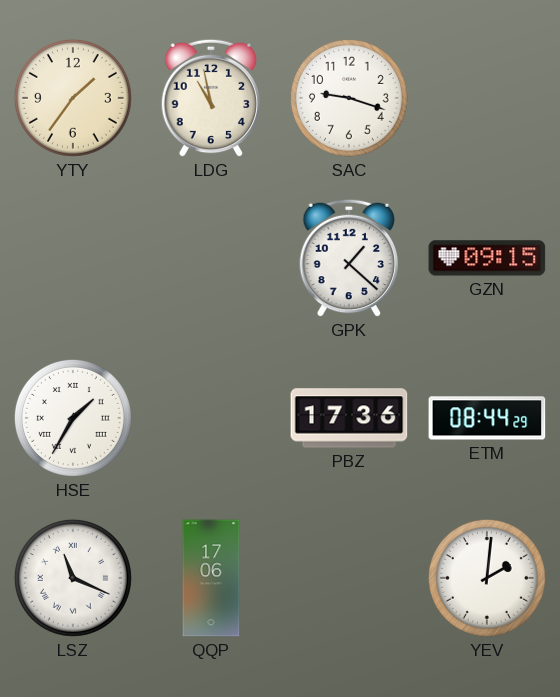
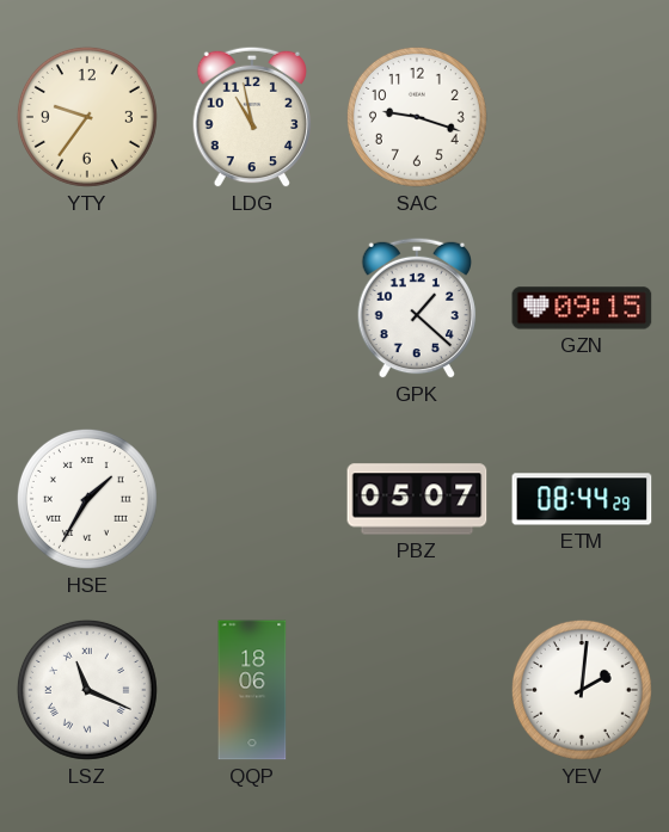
YTY: 1:36 -> 9:36 (87, 117)
PBZ: 17:36 -> 05:07 (417, 499)
QQP: 17:06 -> 18:06 (252, 690)
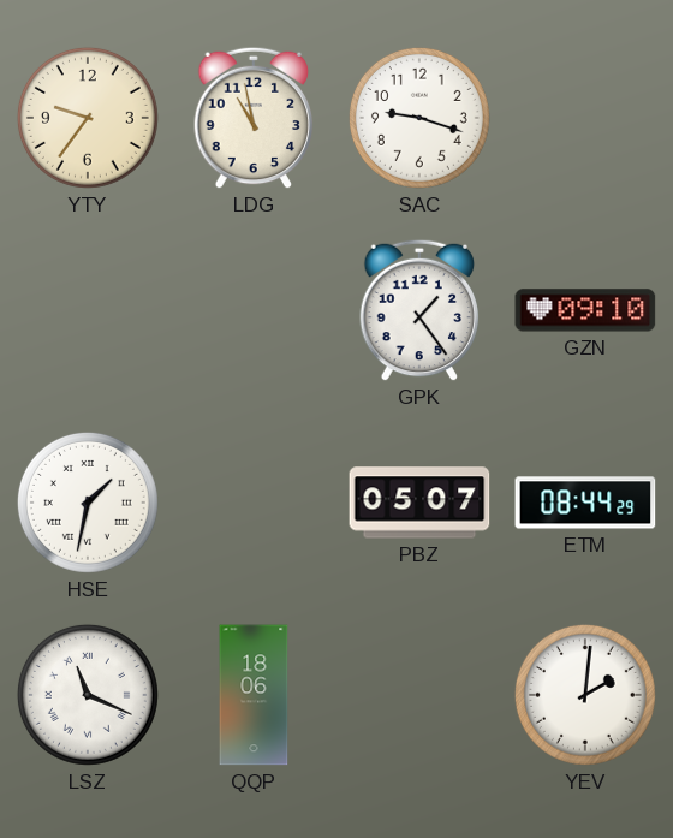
GPK: 1:22 -> 1:24 (419, 310)
GZN: 09:15 -> 09:10 (585, 310)
HSE: 1:35 -> 1:32 (88, 503)
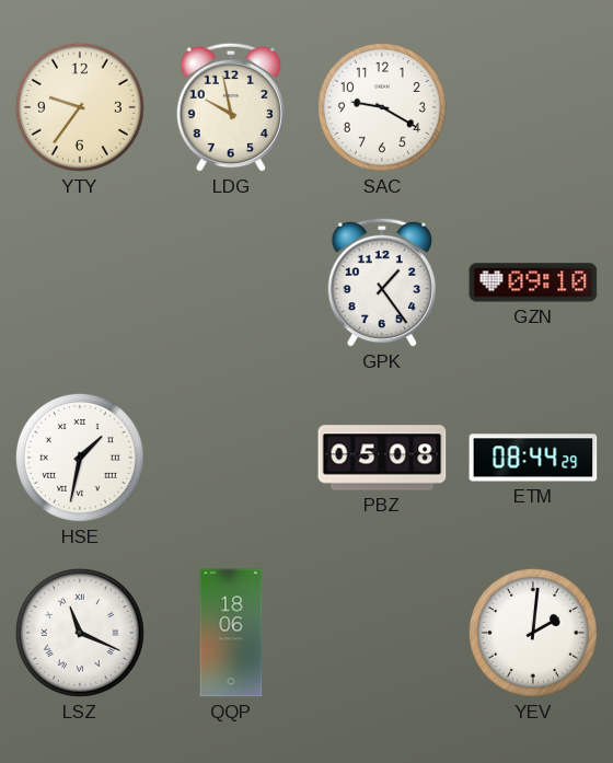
LDG: 10:58 -> 9:58 (231, 107)
SAC: 9:18 -> 9:20 (382, 107)
PBZ: 05:07 -> 05:08 (382, 458)
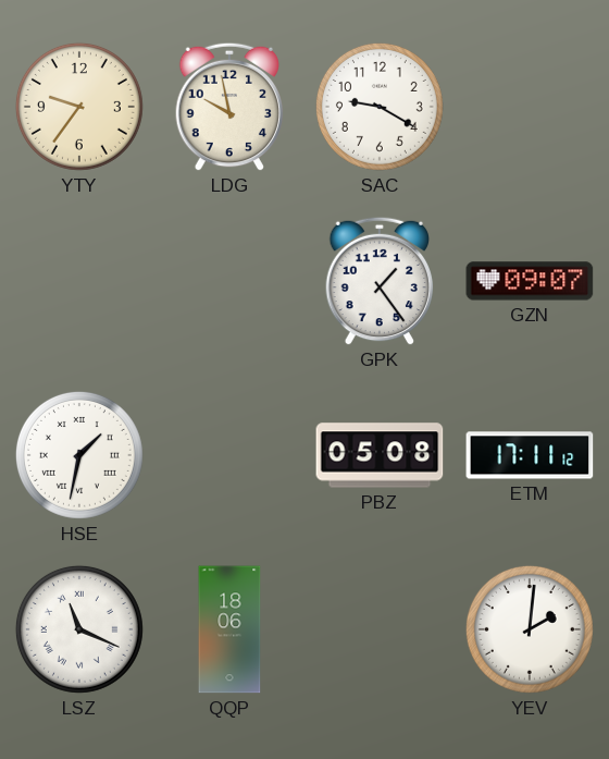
GZN: 09:10 -> 09:07 (530, 281)
ETM: 08:44 -> 17:11 (530, 455)
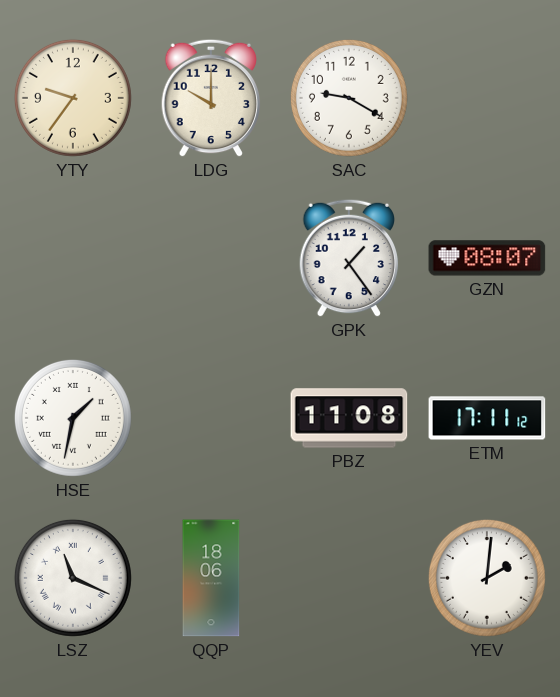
LDG: 9:58 -> 10:00 (211, 98)
GZN: 09:07 -> 08:07 (487, 258)
PBZ: 05:08 -> 11:08 (349, 418)
